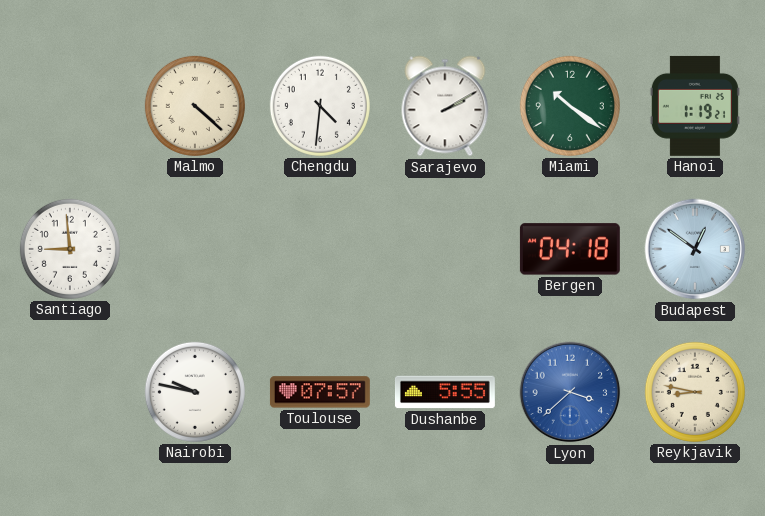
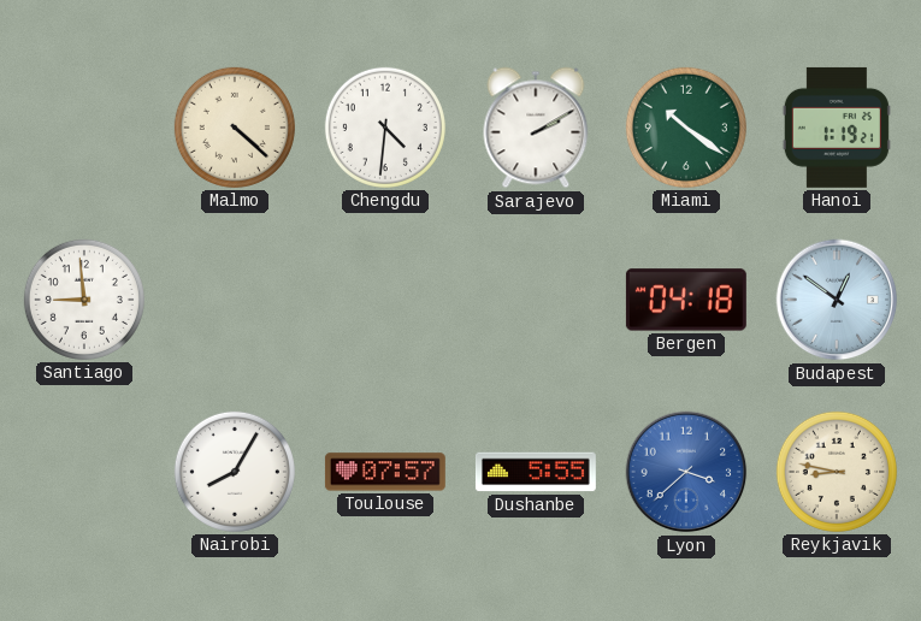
Nairobi: 9:47 -> 8:05 (235, 472)
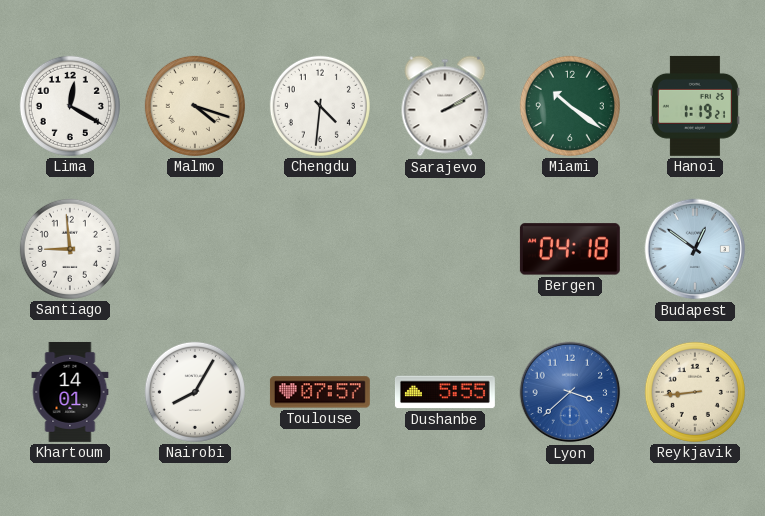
Lima: none -> 12:20 (70, 106)
Malmo: 4:22 -> 4:18 (195, 106)
Khartoum: none -> 14:01 (70, 392)
Reykjavik: 8:47 -> 8:44 (695, 392)
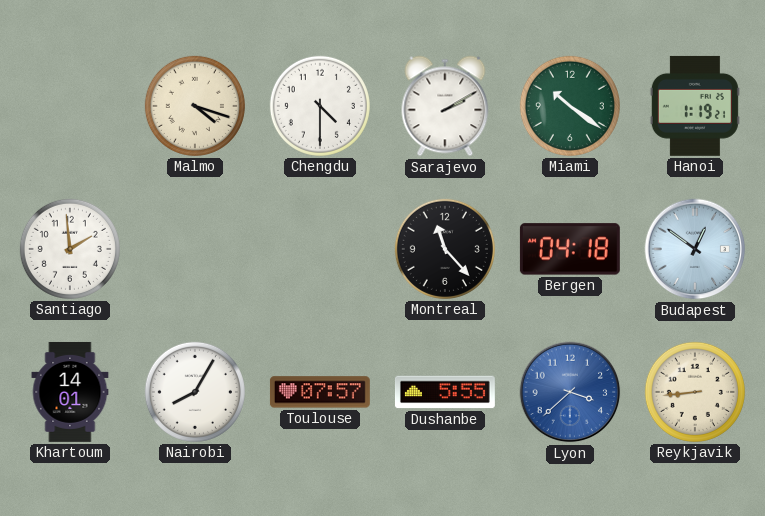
Lima: 12:20 -> none (70, 106)
Chengdu: 4:31 -> 4:30 (320, 106)
Santiago: 8:59 -> 1:59 (70, 249)
Montreal: none -> 11:23 (445, 249)
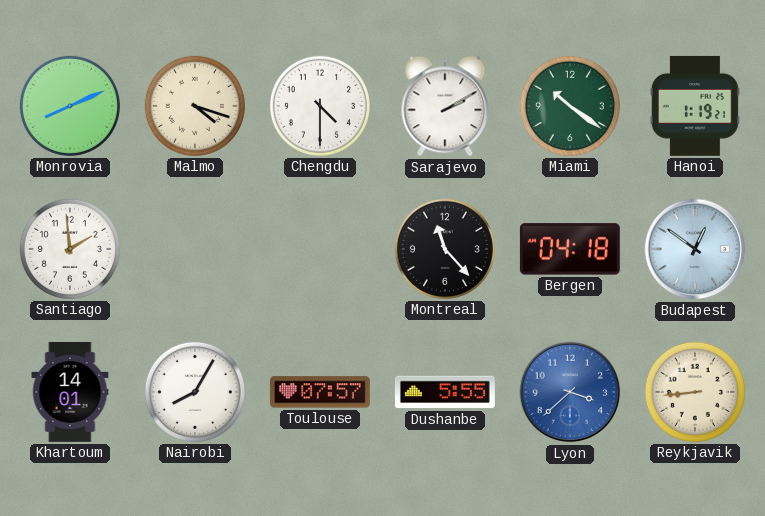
Monrovia: none -> 8:11 (70, 106)
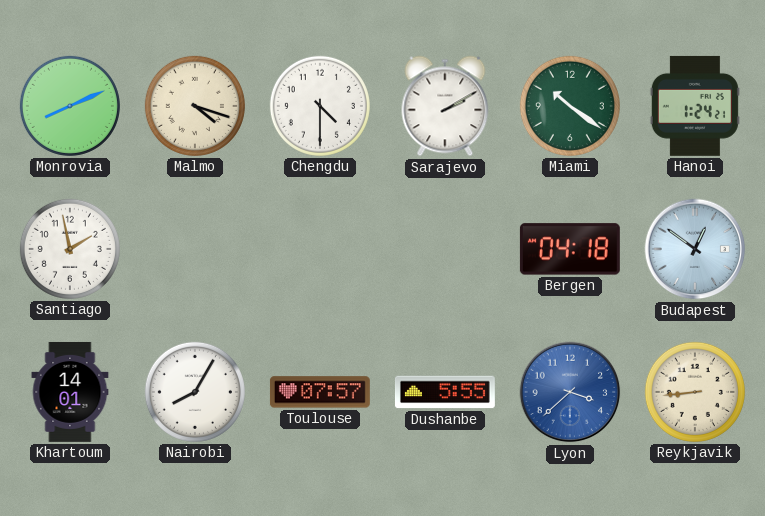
Hanoi: 1:19 -> 1:24 (695, 106)
Santiago: 1:59 -> 1:58 (70, 249)
Montreal: 11:23 -> none (445, 249)
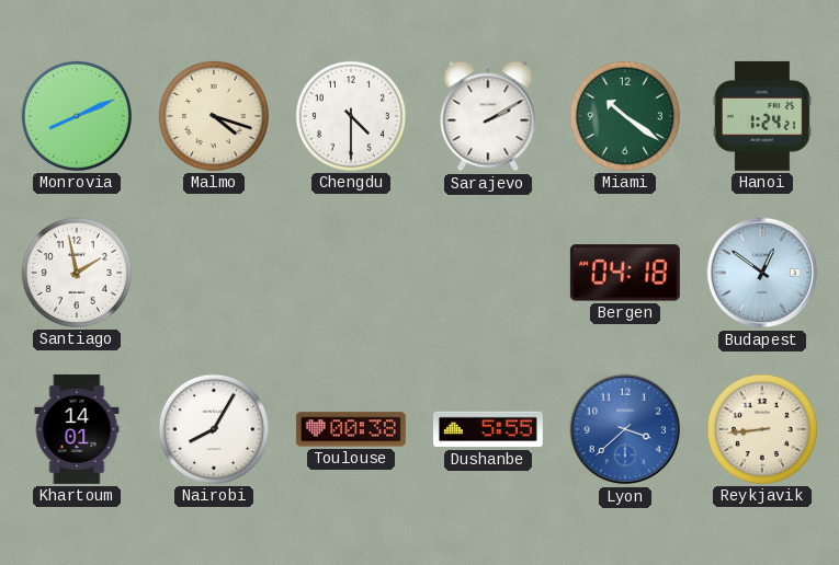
Toulouse: 07:57 -> 00:38 (351, 429)
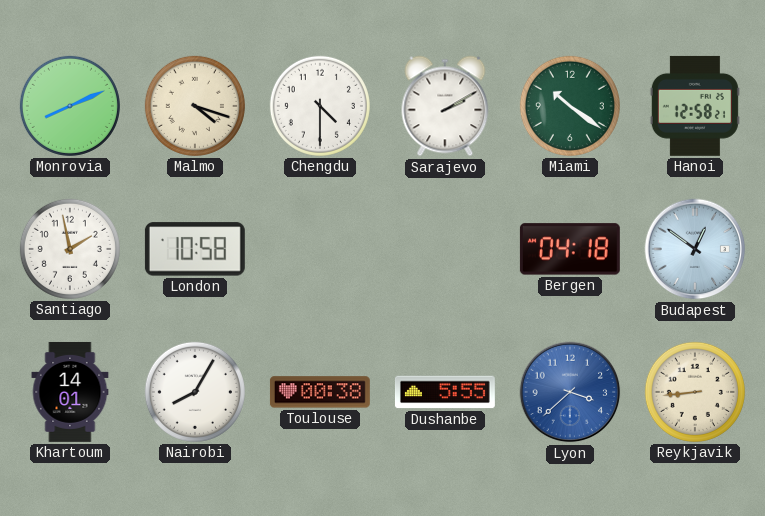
Hanoi: 1:24 -> 12:58 (695, 106)
London: none -> 10:58 (195, 249)
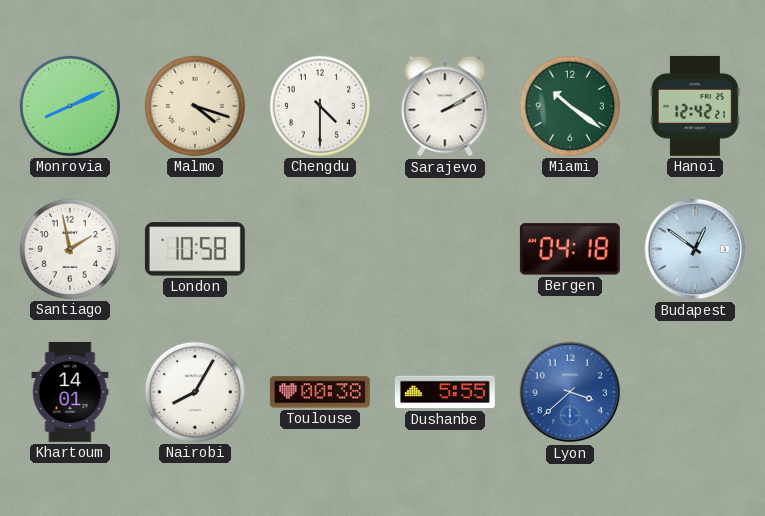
Hanoi: 12:58 -> 12:42 (695, 106)
Reykjavik: 8:44 -> none (695, 392)
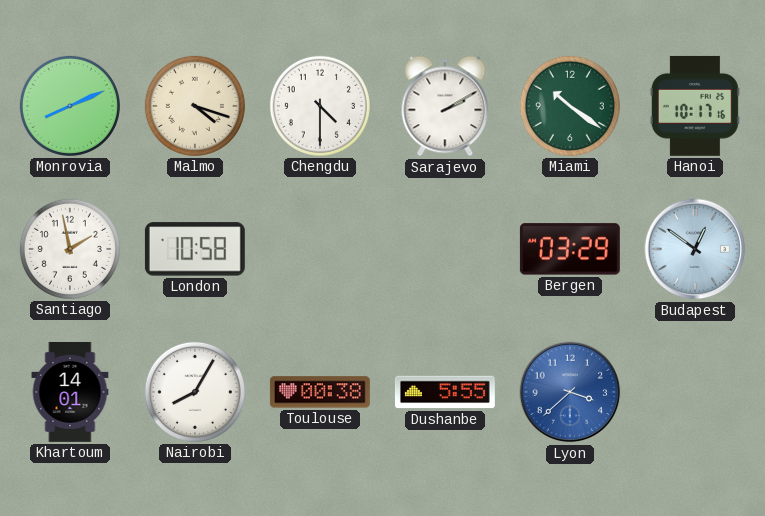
Hanoi: 12:42 -> 10:17 (695, 106)
Bergen: 04:18 -> 03:29 (570, 249)
